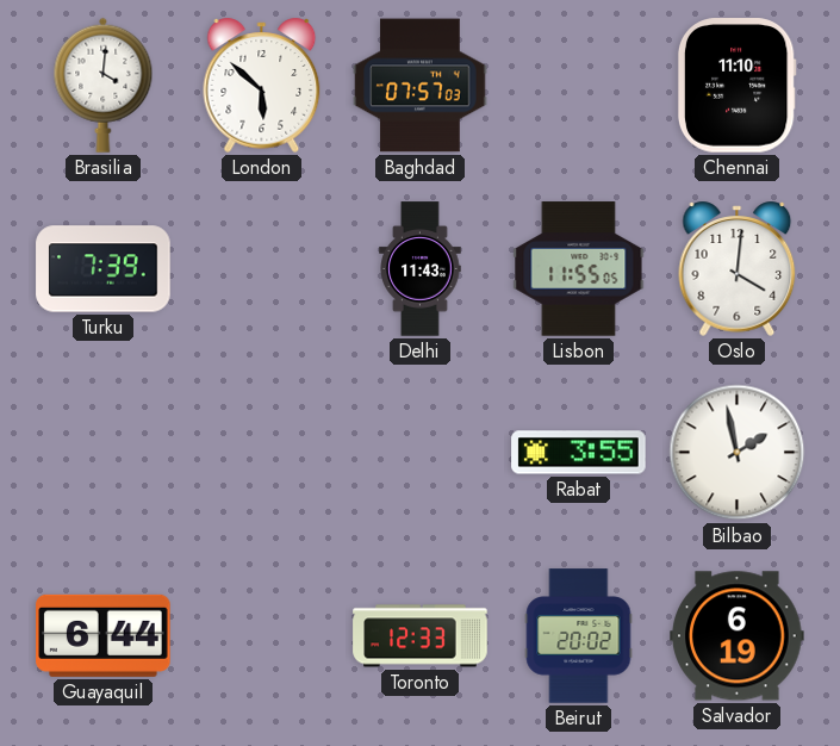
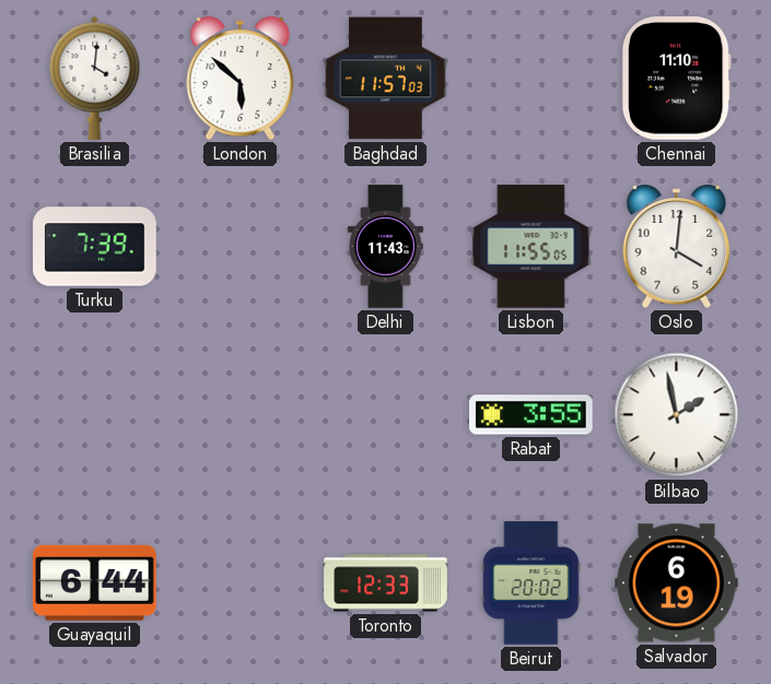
Baghdad: 07:57 -> 11:57 (386, 79)
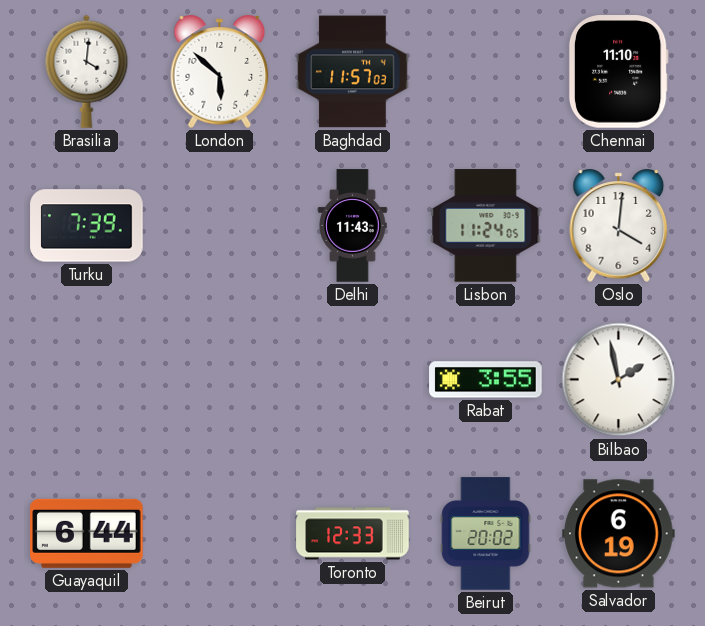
Lisbon: 11:55 -> 11:24 (486, 226)
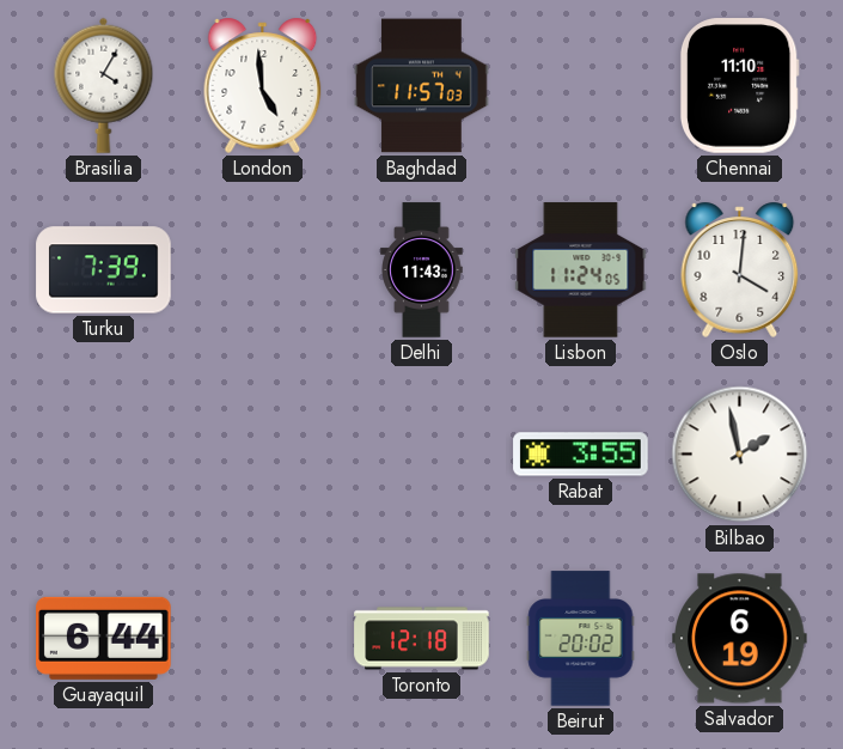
Brasilia: 4:01 -> 4:05 (104, 85)
London: 5:52 -> 4:59 (263, 85)
Toronto: 12:33 -> 12:18 (422, 639)
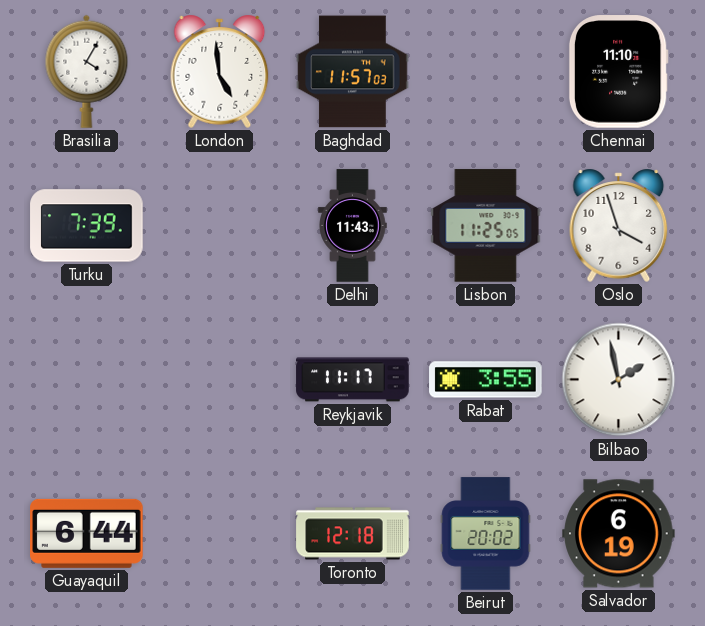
Lisbon: 11:24 -> 11:25 (486, 226)
Oslo: 4:01 -> 3:57 (619, 225)
Reykjavik: none -> 11:17 (353, 380)
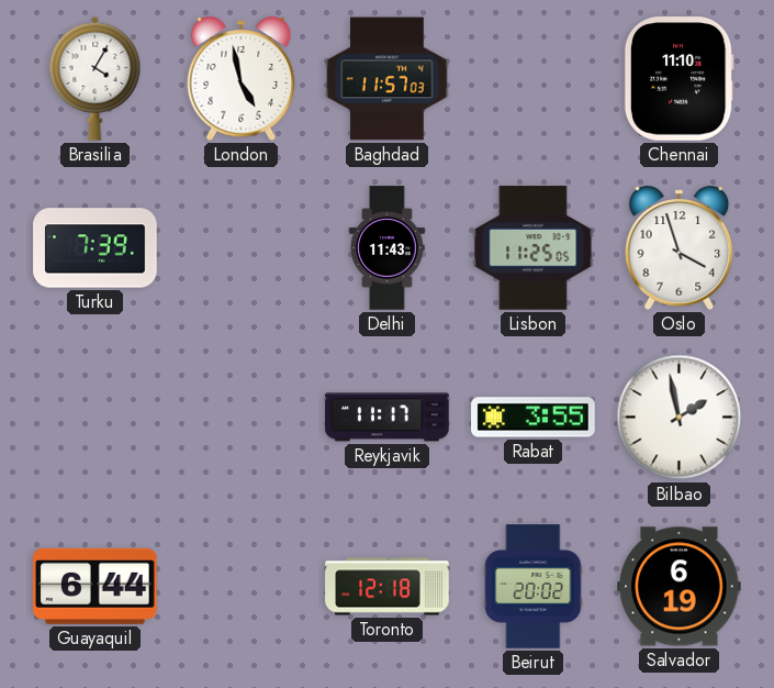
London: 4:59 -> 4:58 (242, 78)
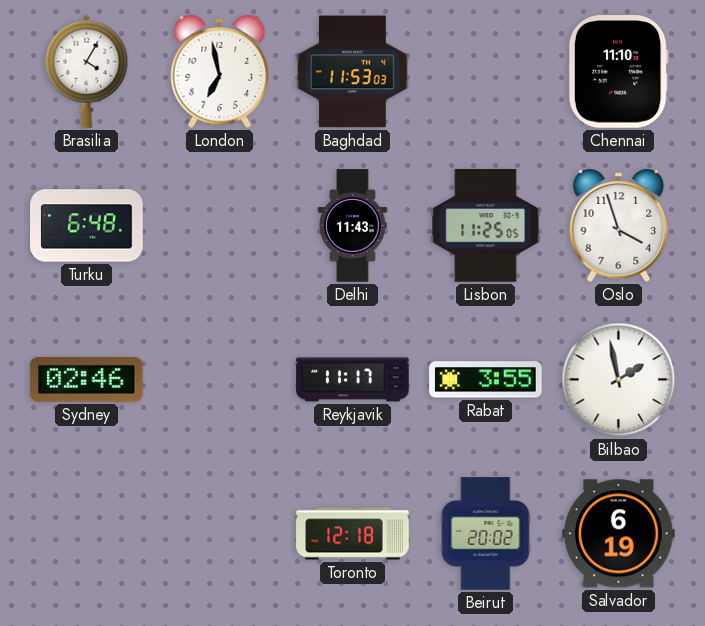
London: 4:58 -> 6:58 (220, 71)
Baghdad: 11:57 -> 11:53 (353, 72)
Turku: 7:39 -> 6:48 (87, 226)
Sydney: none -> 02:46 (87, 380)
Guayaquil: 6:44 -> none (96, 586)
